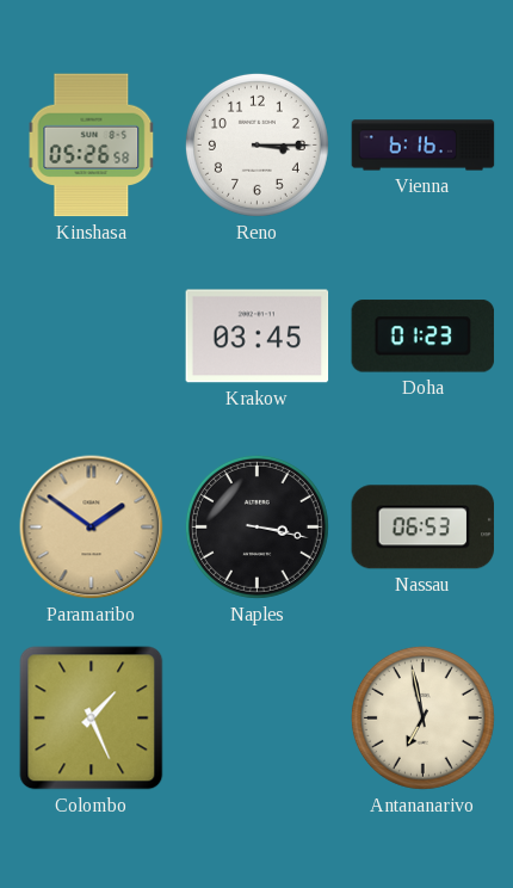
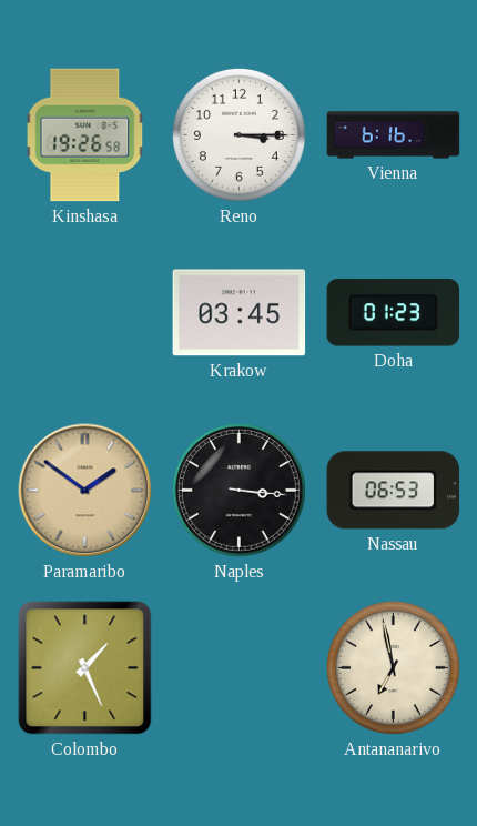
Kinshasa: 05:26 -> 19:26 (85, 135)
Naples: 3:17 -> 3:16 (238, 490)
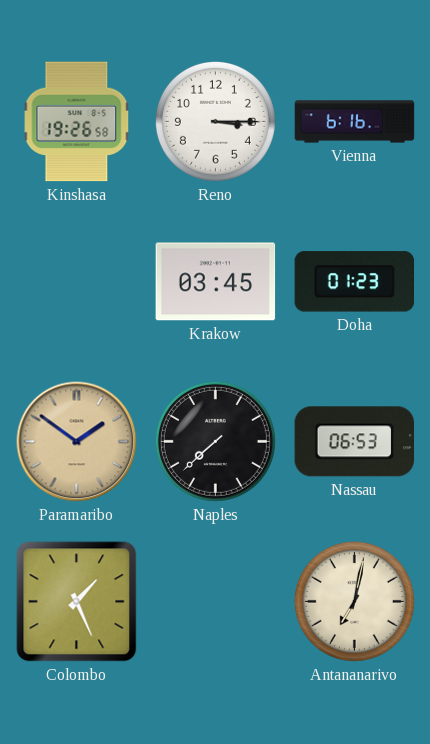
Naples: 3:16 -> 7:38 (215, 441)
Antananarivo: 6:58 -> 7:02 (354, 601)
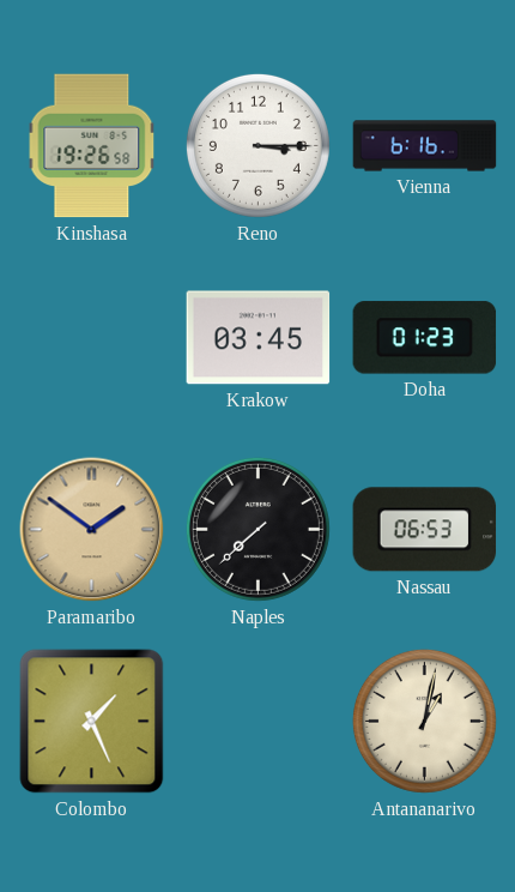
Antananarivo: 7:02 -> 1:02 (424, 721)
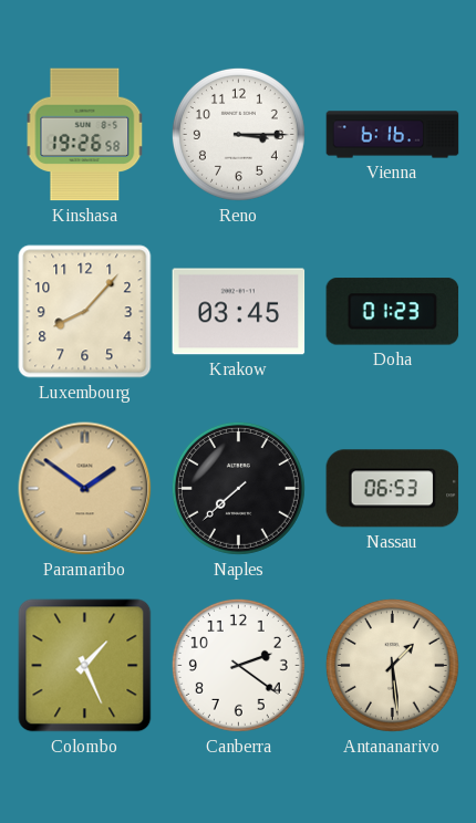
Luxembourg: none -> 8:07 (85, 312)
Canberra: none -> 2:21 (238, 665)
Antananarivo: 1:02 -> 1:29 (392, 665)
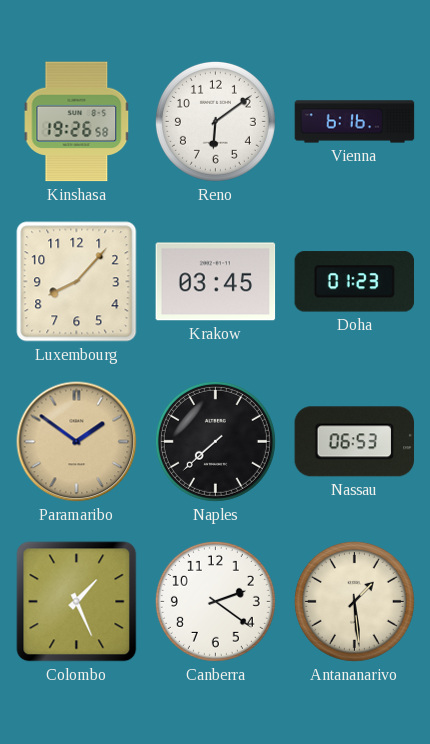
Reno: 3:15 -> 6:09 (215, 121)
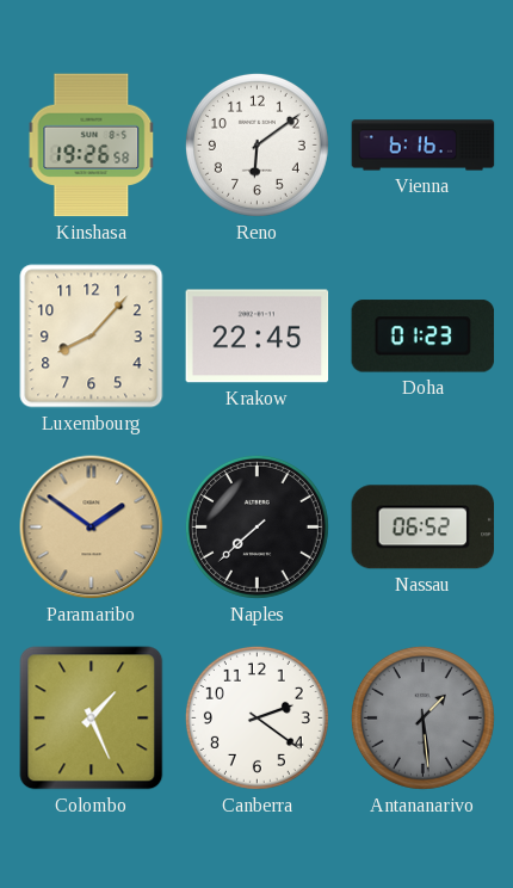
Krakow: 03:45 -> 22:45 (258, 337)
Nassau: 06:53 -> 06:52 (424, 528)
Antananarivo dial: cream -> grey (422, 717)
